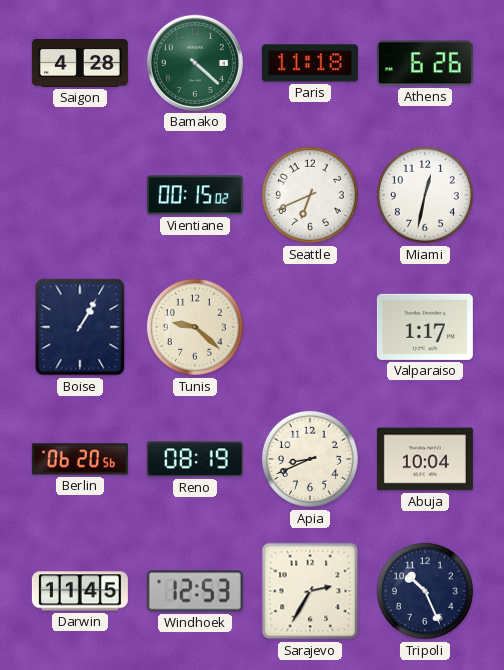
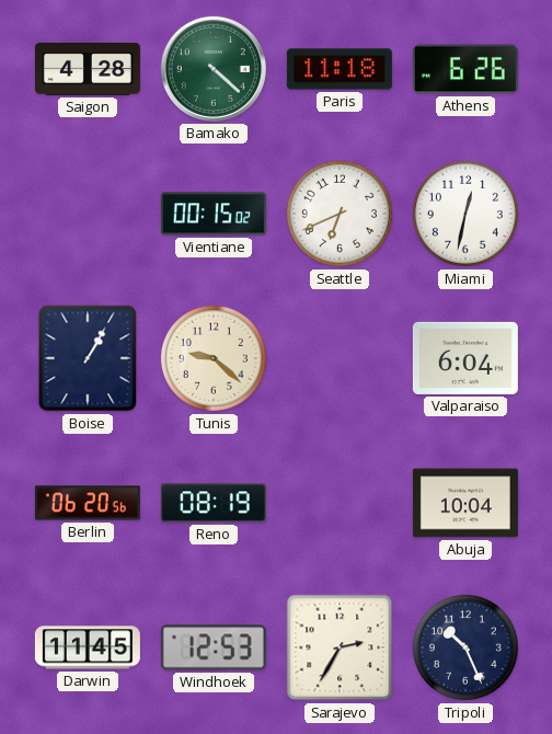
Valparaiso: 1:17 -> 6:04 (465, 358)
Apia: 8:41 -> none (310, 459)
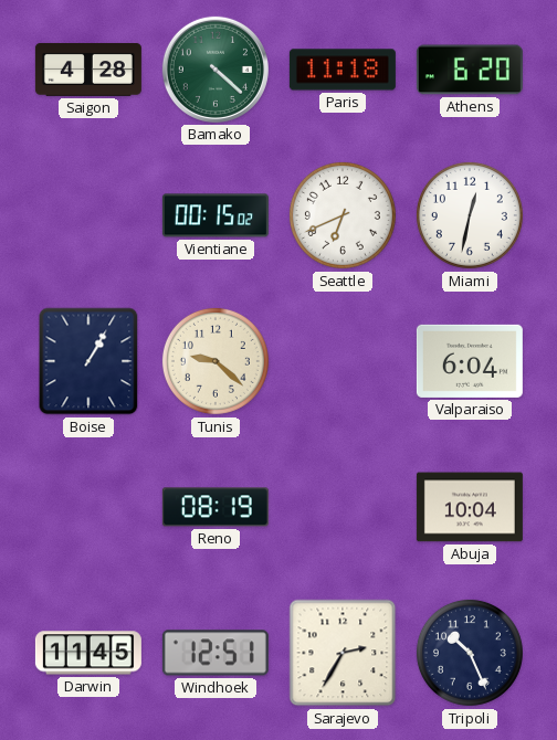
Athens: 6:26 -> 6:20 (470, 70)
Berlin: 06:20 -> none (88, 503)
Windhoek: 12:53 -> 12:51 (216, 653)
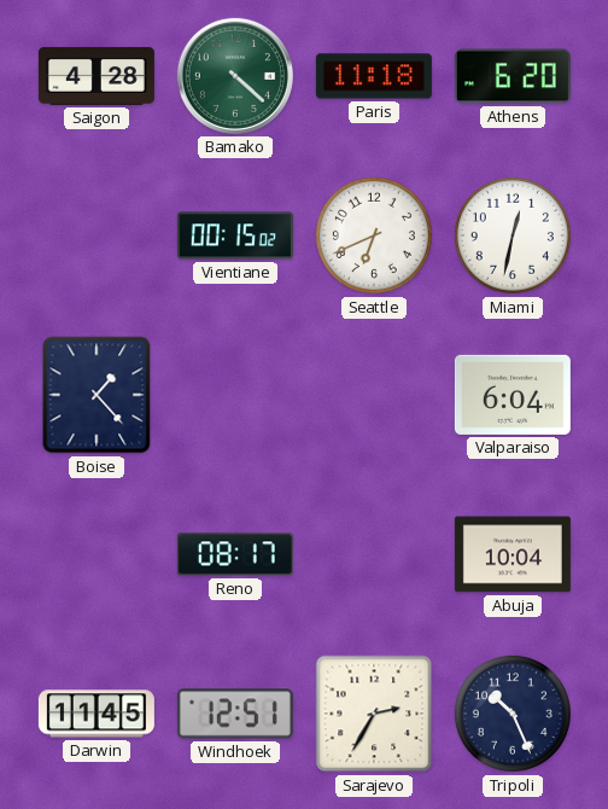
Boise: 1:05 -> 1:23 (97, 395)
Tunis: 9:22 -> none (216, 361)
Reno: 08:19 -> 08:17 (235, 554)
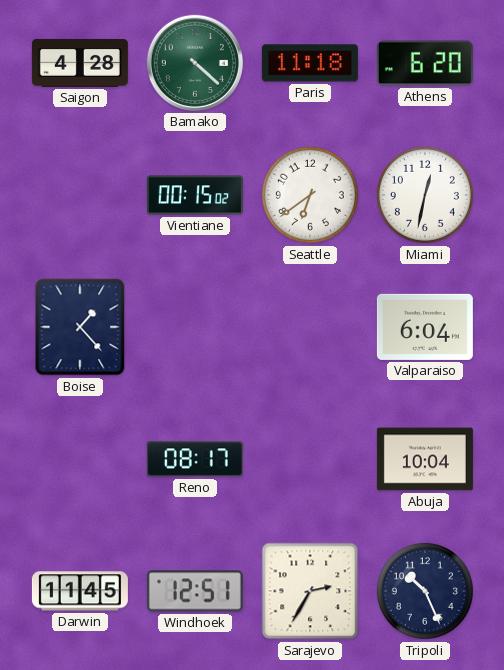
Seattle: 6:41 -> 6:39 (310, 195)
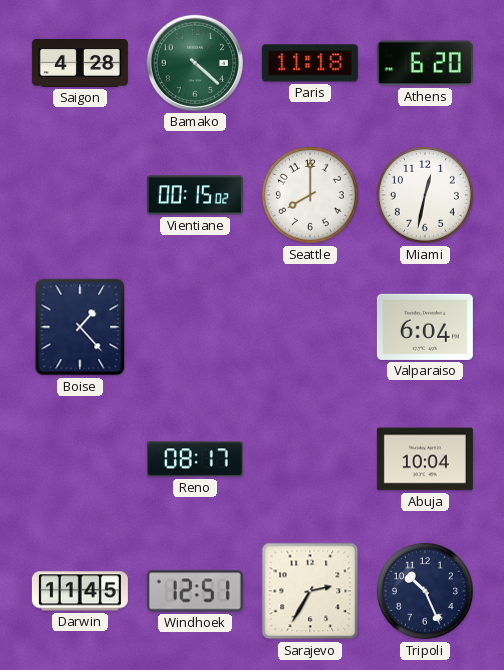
Seattle: 6:39 -> 8:00 (310, 195)
